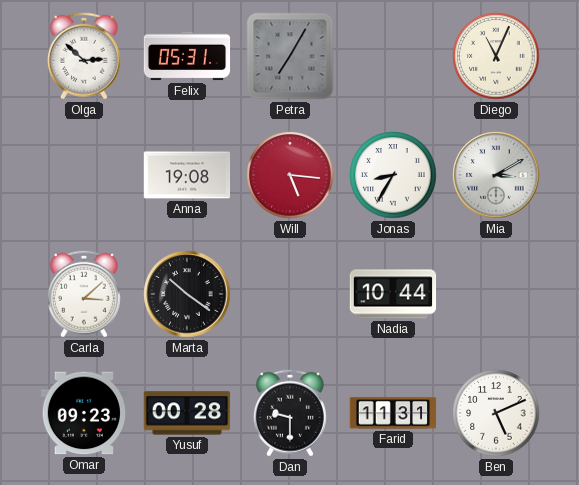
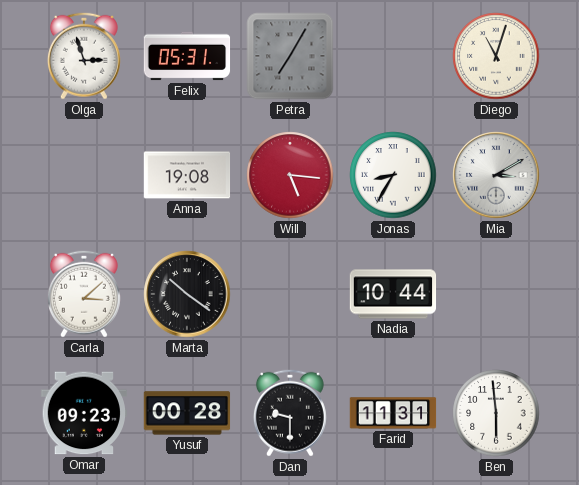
Olga: 2:52 -> 2:57 (84, 56)
Diego: 11:04 -> 11:03 (496, 56)
Ben: 5:11 -> 5:59 (496, 413)
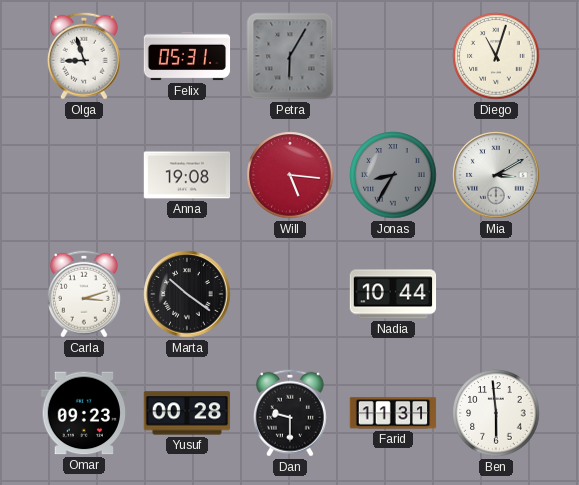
Olga: 2:57 -> 8:57 (84, 56)
Petra: 7:05 -> 6:05 (290, 56)
Jonas dial: white -> grey (393, 175)
Carla: 3:08 -> 3:12 (84, 294)
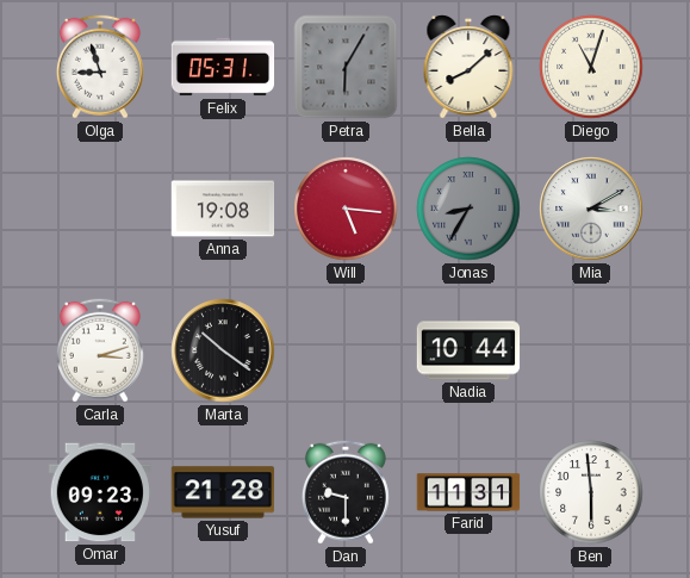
Bella: none -> 8:08 (468, 68)
Yusuf: 00:28 -> 21:28 (223, 492)
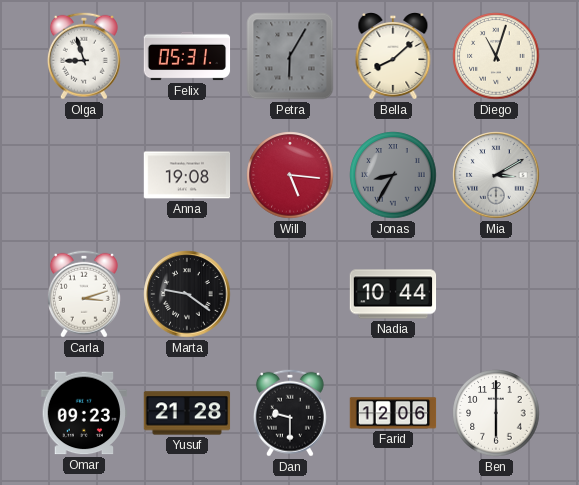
Marta: 10:21 -> 9:21 (187, 294)
Farid: 11:31 -> 12:06 (393, 413)
Ben: 5:59 -> 6:00 (496, 413)
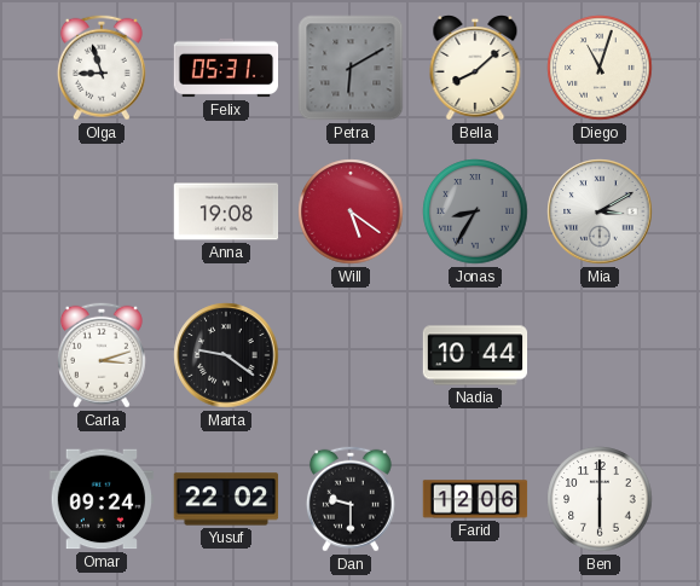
Petra: 6:05 -> 6:10 (351, 68)
Will: 5:16 -> 5:21 (351, 211)
Omar: 09:23 -> 09:24 (100, 499)
Yusuf: 21:28 -> 22:02 (226, 499)
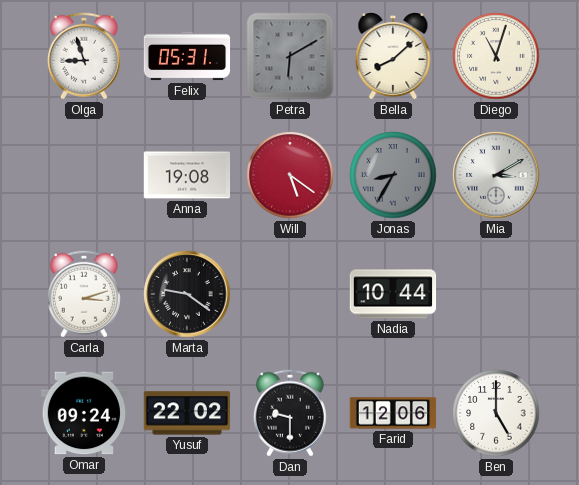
Ben: 6:00 -> 5:00 (496, 413)
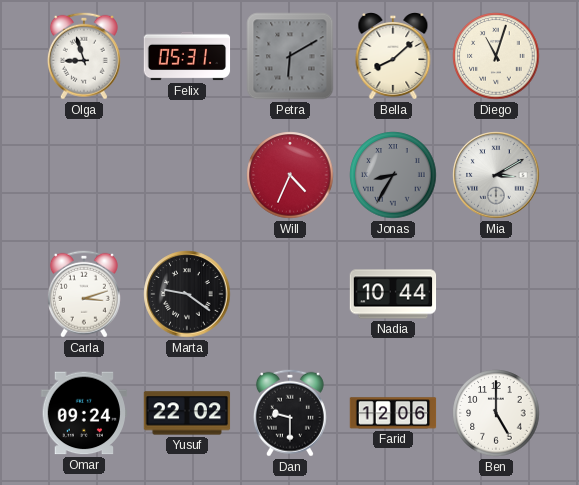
Anna: 19:08 -> none (187, 175)
Will: 5:21 -> 4:34 (290, 175)
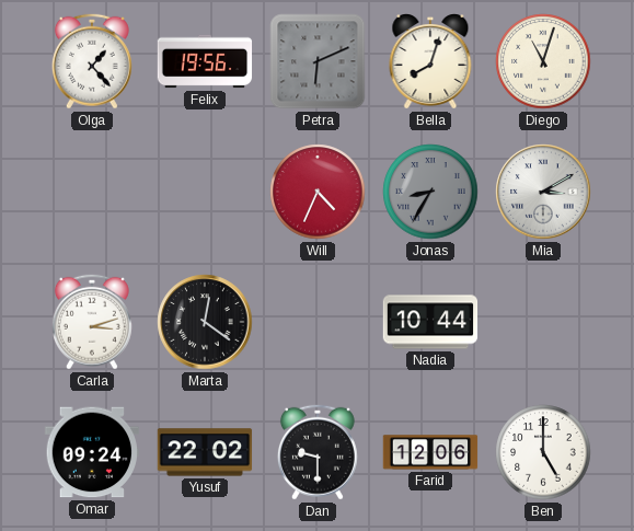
Olga: 8:57 -> 1:23 (92, 61)
Felix: 05:31 -> 19:56 (205, 61)
Petra: 6:10 -> 6:11 (318, 61)
Bella: 8:08 -> 8:03 (430, 62)
Marta: 9:21 -> 12:21 (205, 322)
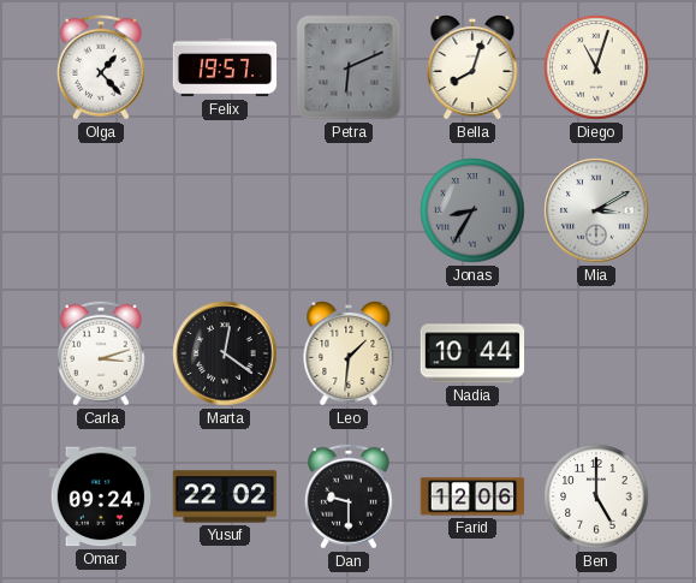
Felix: 19:56 -> 19:57 (225, 67)
Will: 4:34 -> none (318, 192)
Leo: none -> 1:31 (349, 355)
